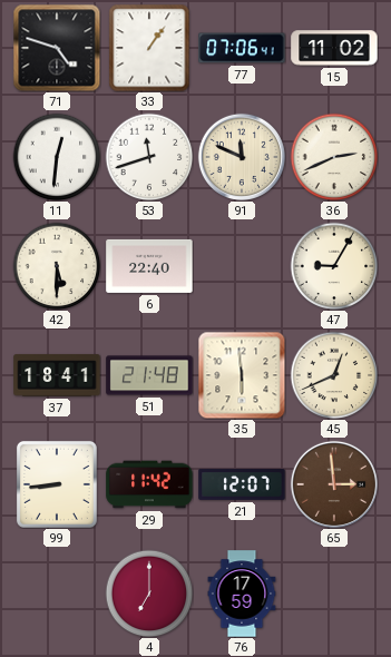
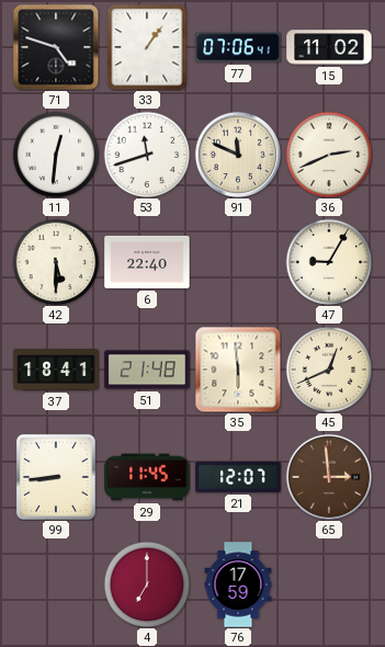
29: 11:42 -> 11:45 (147, 477)
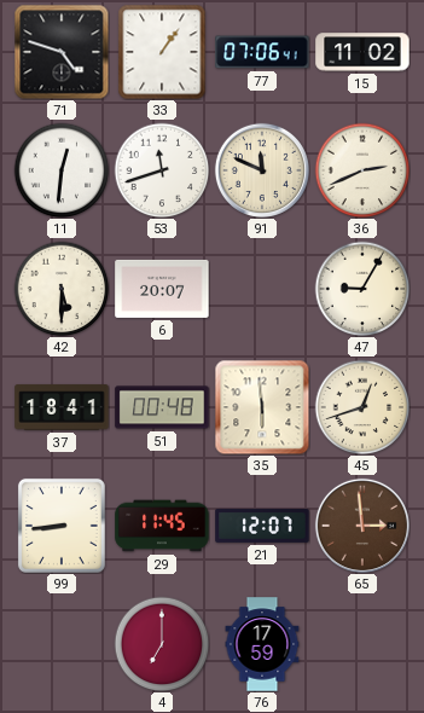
6: 22:40 -> 20:07 (162, 289)
51: 21:48 -> 00:48 (162, 407)
45: 12:41 -> 12:42 (362, 407)
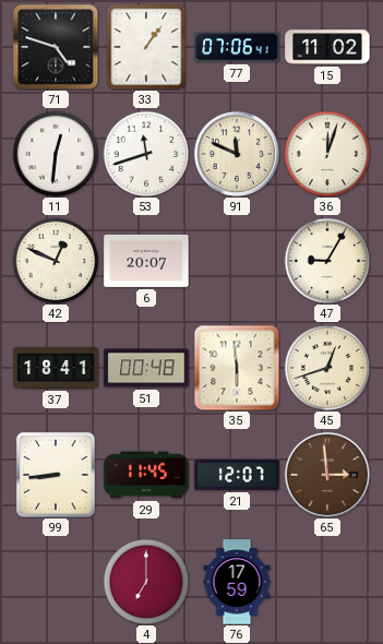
36: 2:41 -> 12:03 (327, 154)
42: 5:30 -> 12:49 (56, 261)
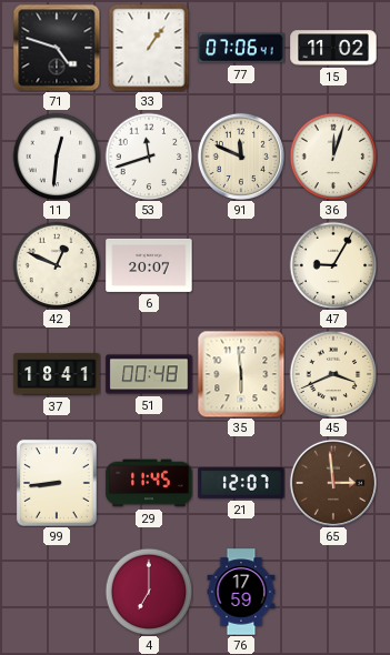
45: 12:42 -> 3:41 (333, 374)
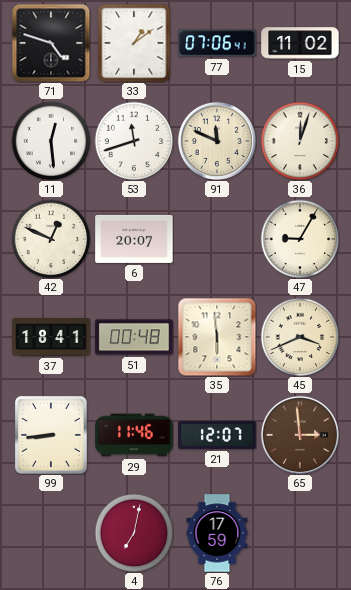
33: 1:06 -> 1:09 (134, 43)
11: 12:31 -> 12:29 (51, 141)
29: 11:45 -> 11:46 (134, 435)
4: 7:00 -> 7:02 (134, 533)
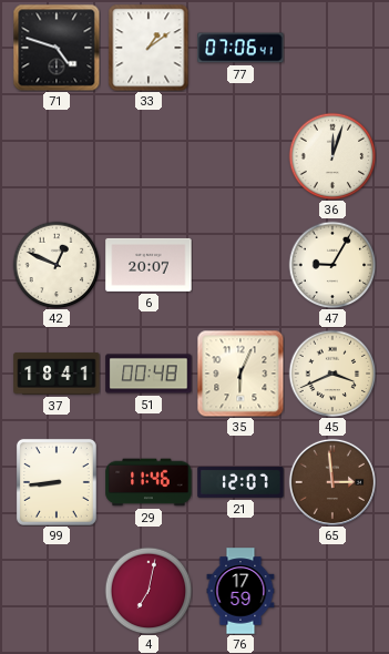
15: 11:02 -> none (300, 43)
11: 12:29 -> none (51, 141)
53: 11:42 -> none (134, 141)
91: 11:49 -> none (217, 141)
35: 5:59 -> 6:04 (240, 374)
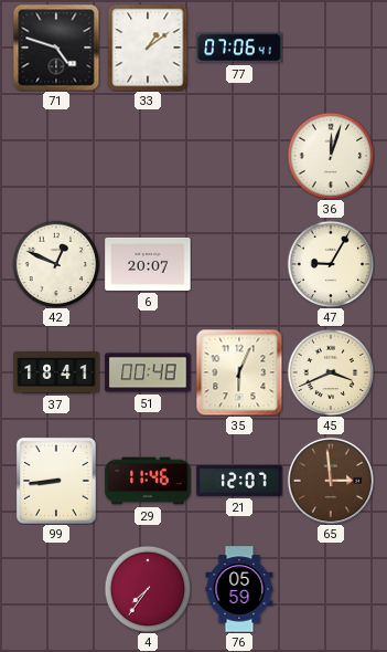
4: 7:02 -> 7:36 (148, 589)
76: 17:59 -> 05:59 (239, 589)
